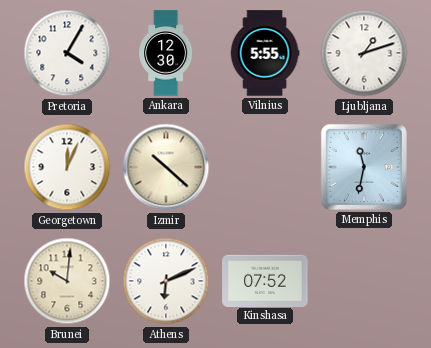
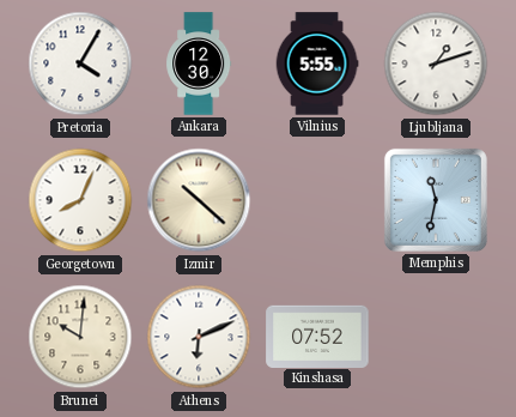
Georgetown: 12:04 -> 8:04 (80, 200)
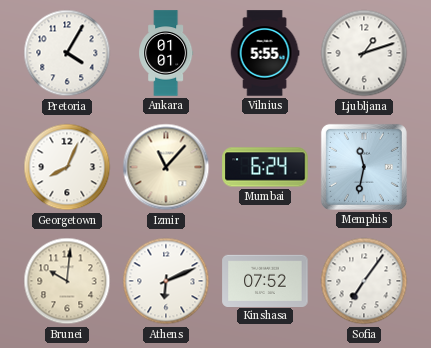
Ankara: 12:30 -> 01:01 (166, 53)
Izmir: 10:22 -> 11:07 (166, 167)
Mumbai: none -> 6:24 (265, 167)
Sofia: none -> 7:06 (364, 281)
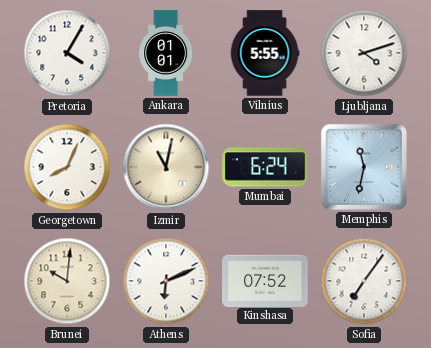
Ljubljana: 1:12 -> 4:12 (364, 53)
Izmir: 11:07 -> 11:02 (166, 167)
